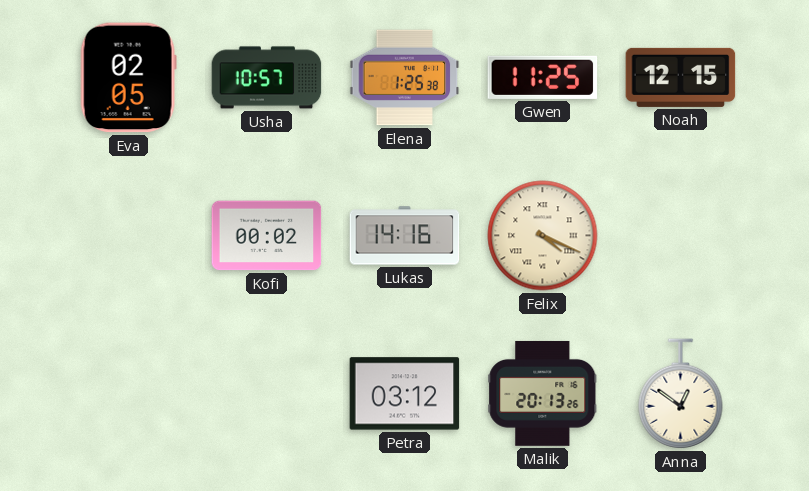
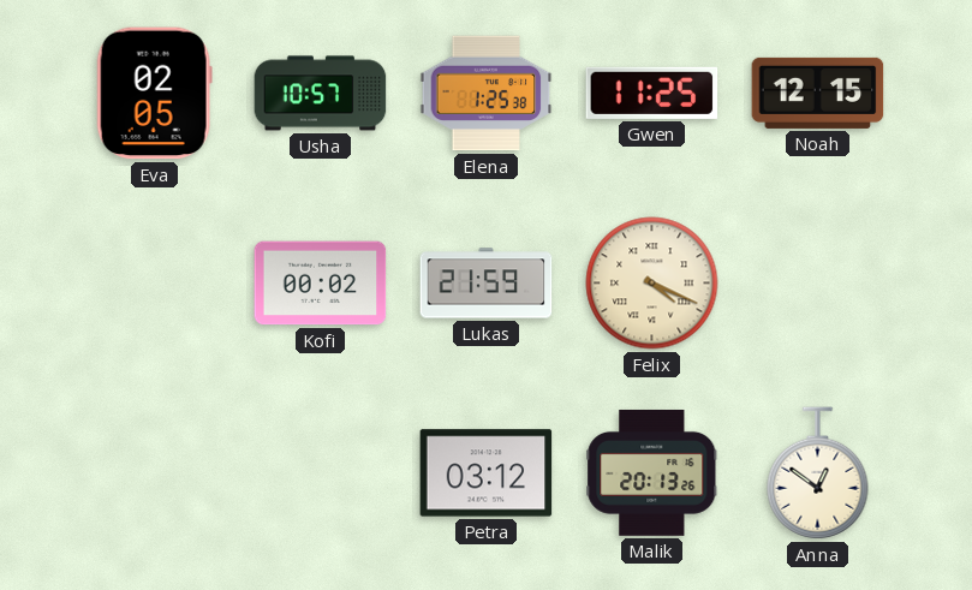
Lukas: 14:16 -> 21:59 (487, 284)
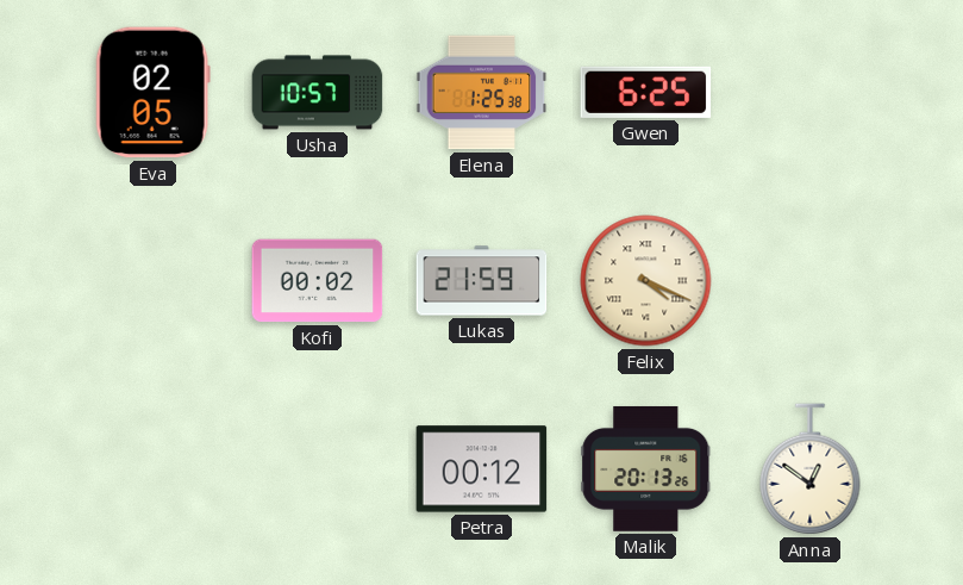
Gwen: 11:25 -> 6:25 (646, 92)
Noah: 12:15 -> none (818, 93)
Petra: 03:12 -> 00:12 (482, 469)
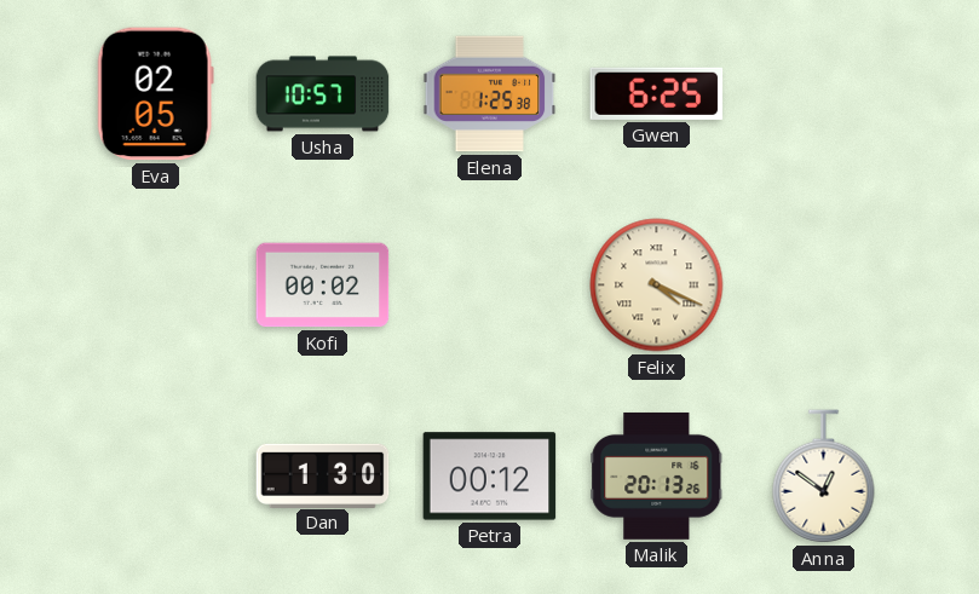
Lukas: 21:59 -> none (482, 281)
Dan: none -> 1:30 (323, 475)
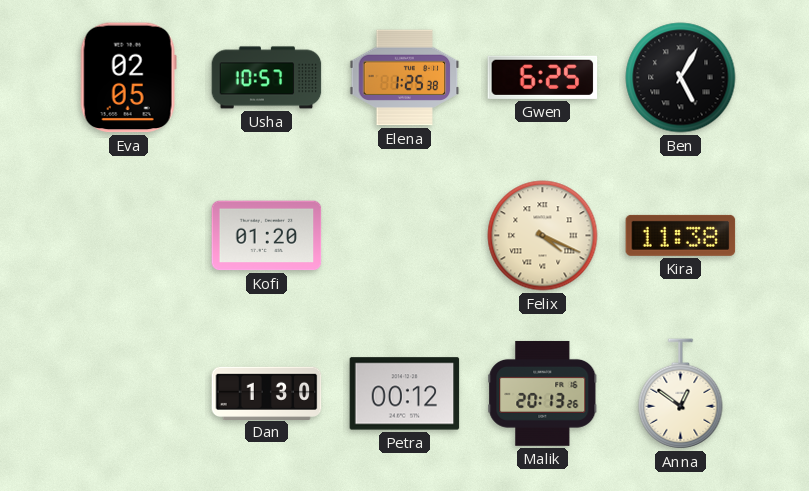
Ben: none -> 5:05 (681, 78)
Kofi: 00:02 -> 01:20 (267, 236)
Kira: none -> 11:38 (681, 235)
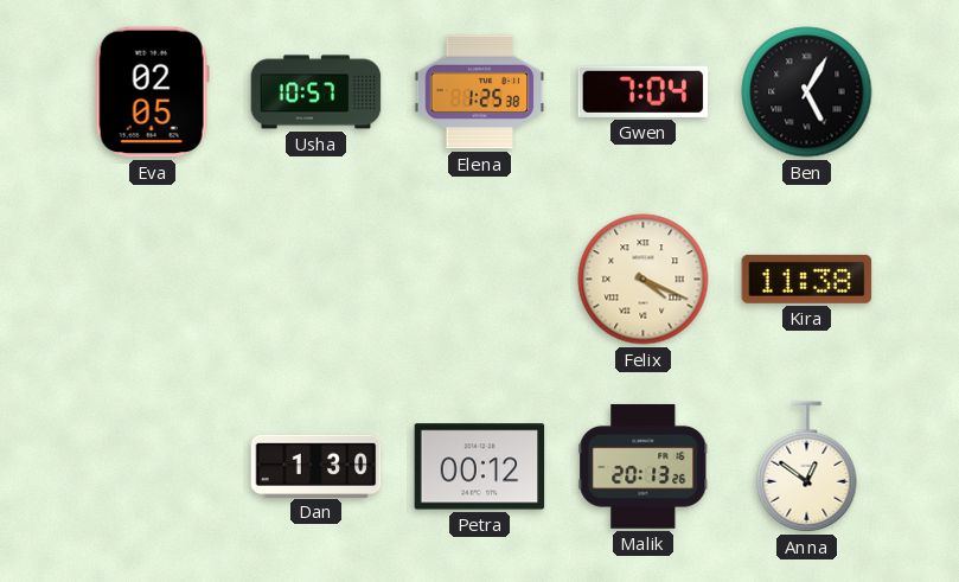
Gwen: 6:25 -> 7:04 (644, 91)
Kofi: 01:20 -> none (267, 236)
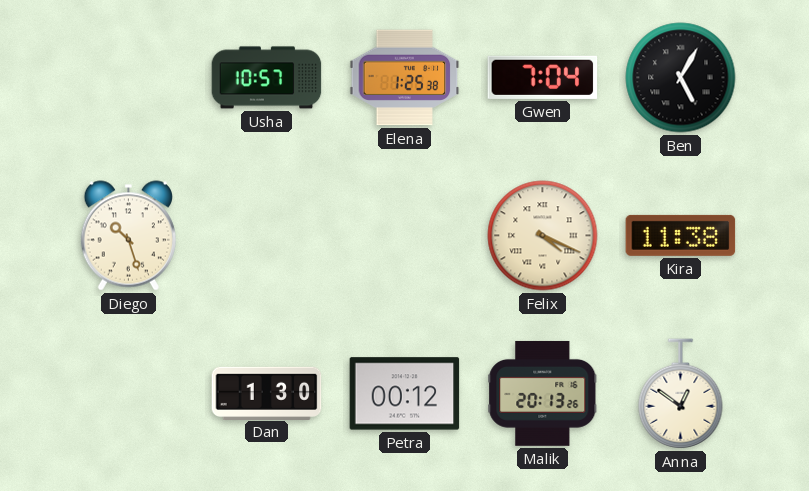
Eva: 02:05 -> none (152, 92)
Diego: none -> 10:27 (128, 236)
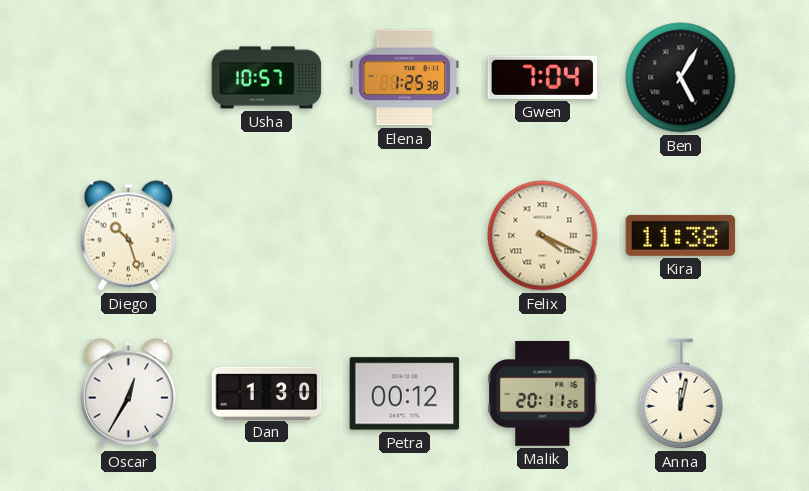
Oscar: none -> 12:35 (128, 394)
Malik: 20:13 -> 20:11 (543, 394)
Anna: 12:51 -> 12:02 (681, 394)
